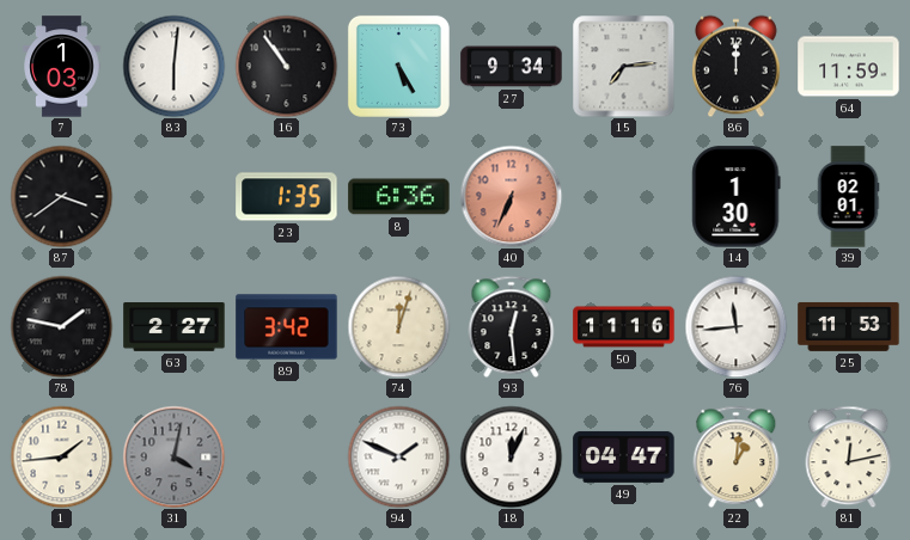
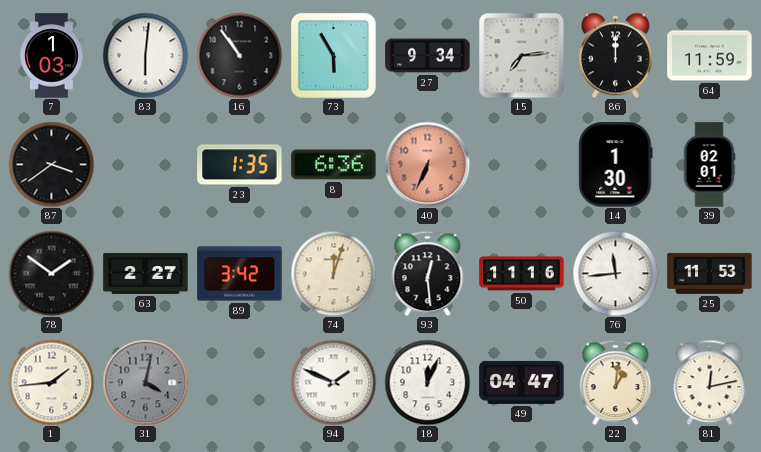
73: 5:25 -> 5:55 (333, 55)
78: 1:47 -> 1:51 (51, 273)
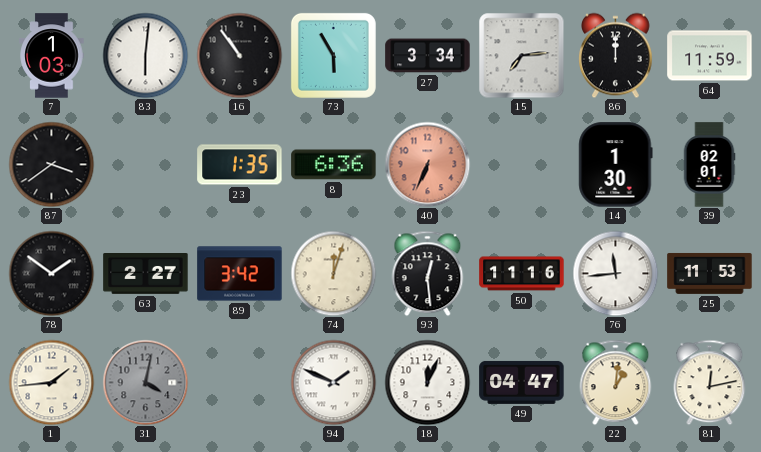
27: 9:34 -> 3:34 (428, 56)
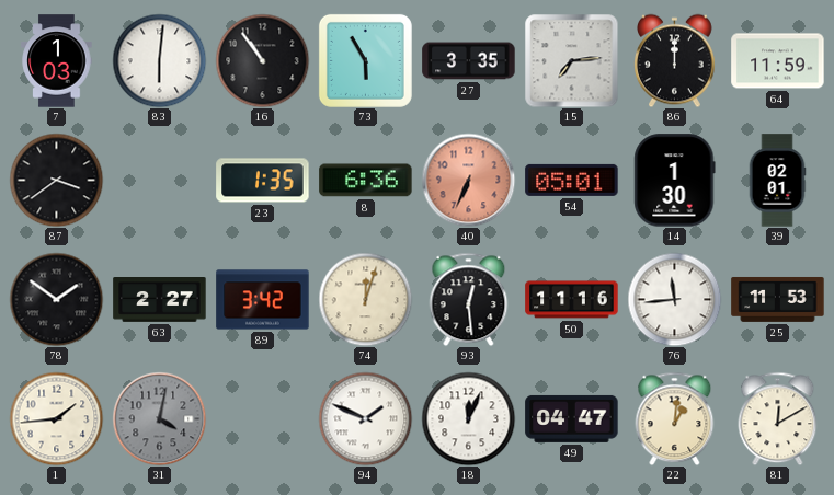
27: 3:34 -> 3:35 (469, 61)
54: none -> 05:01 (572, 180)
81: 12:13 -> 12:10 (778, 418)
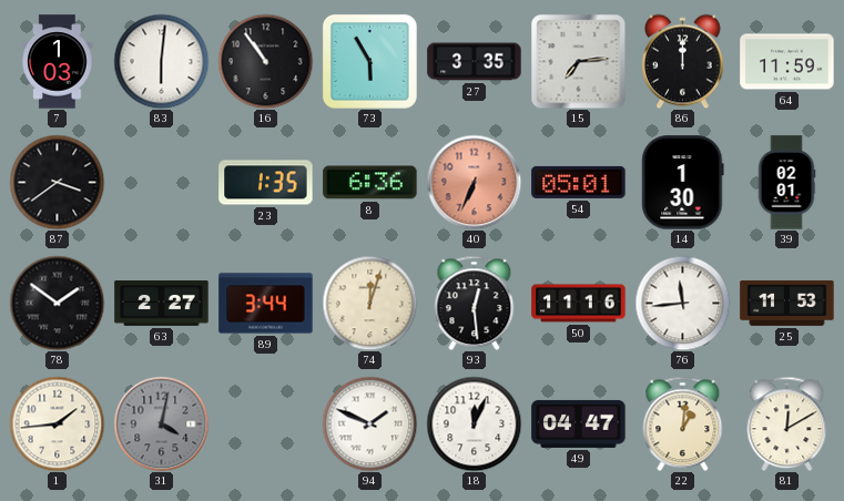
89: 3:42 -> 3:44 (266, 304)
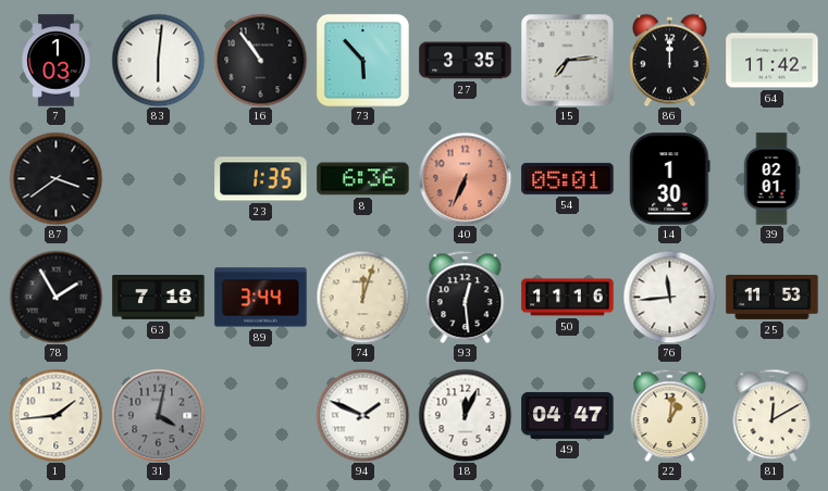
73: 5:55 -> 5:53 (362, 60)
64: 11:59 -> 11:42 (773, 61)
78: 1:51 -> 1:55 (55, 297)
63: 2:27 -> 7:18 (159, 298)
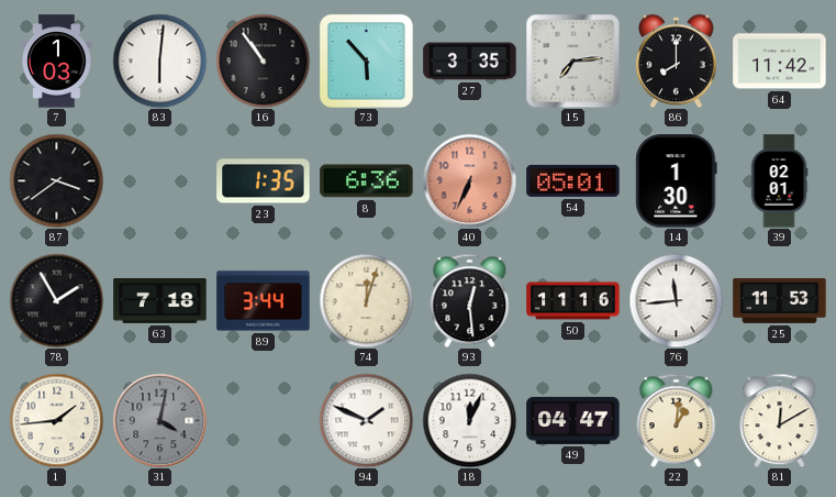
86: 12:00 -> 8:00 (677, 60)
